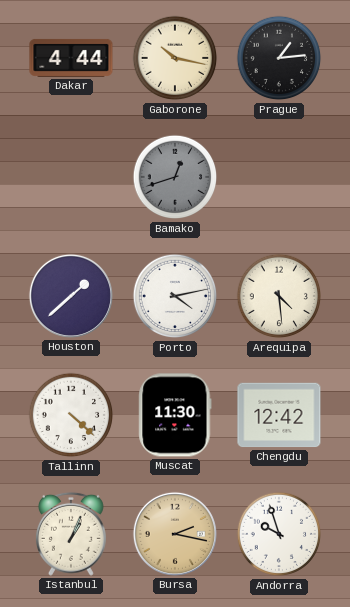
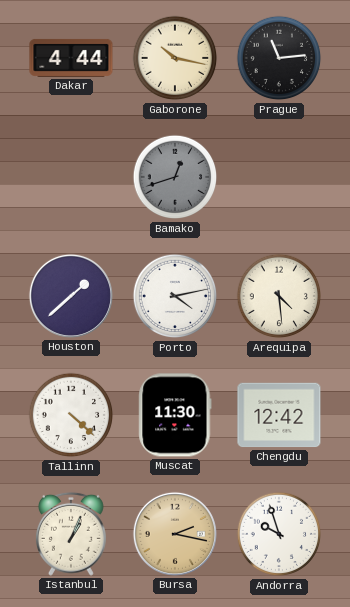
Prague: 1:14 -> 11:14 (279, 58)
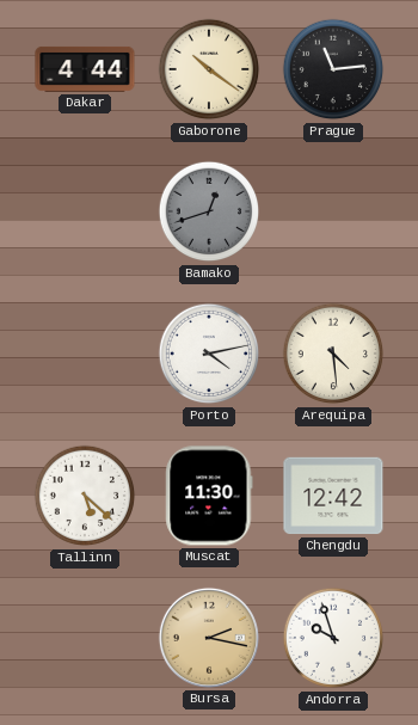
Gaborone: 10:17 -> 10:21 (209, 69)
Houston: 1:38 -> none (71, 296)
Tallinn: 4:22 -> 5:22 (85, 496)
Istanbul: 1:04 -> none (71, 534)
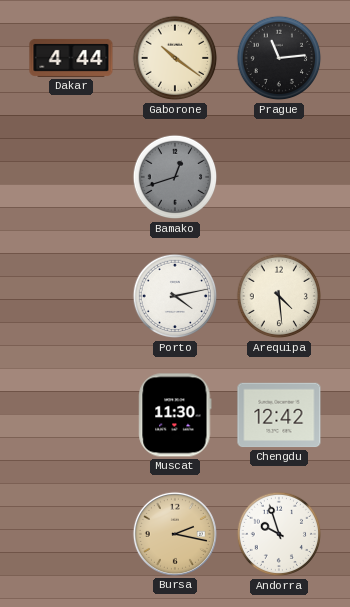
Tallinn: 5:22 -> none (85, 496)
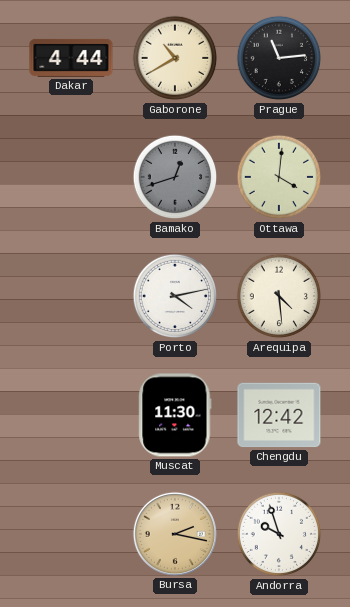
Gaborone: 10:21 -> 10:40 (175, 58)
Ottawa: none -> 4:01 (279, 177)
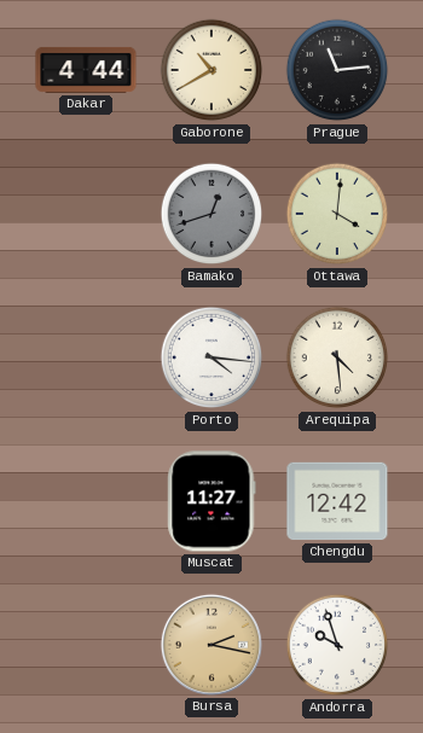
Porto: 4:13 -> 4:16 (211, 357)
Muscat: 11:30 -> 11:27 (211, 501)
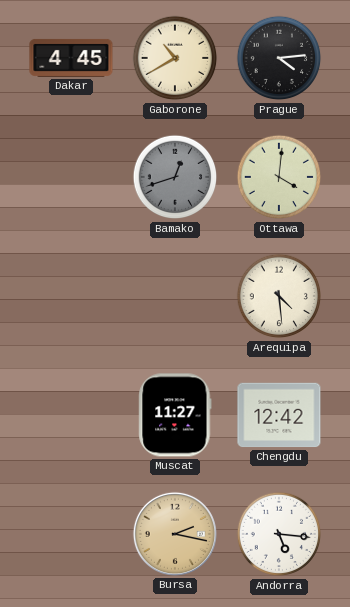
Dakar: 4:44 -> 4:45 (71, 58)
Prague: 11:14 -> 4:14 (279, 58)
Porto: 4:16 -> none (211, 357)
Andorra: 9:57 -> 5:16 (279, 534)
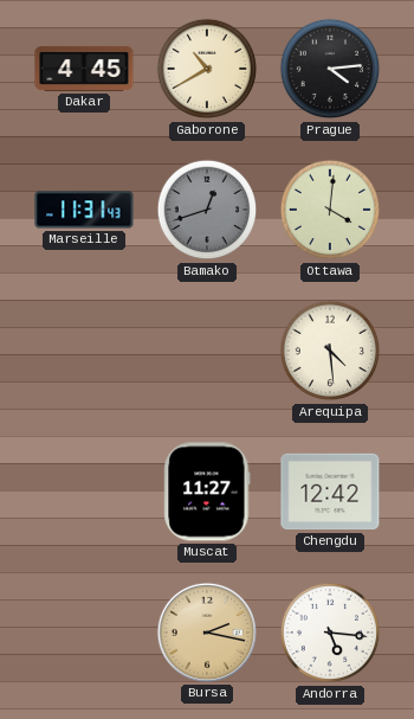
Marseille: none -> 11:31 (84, 210)
